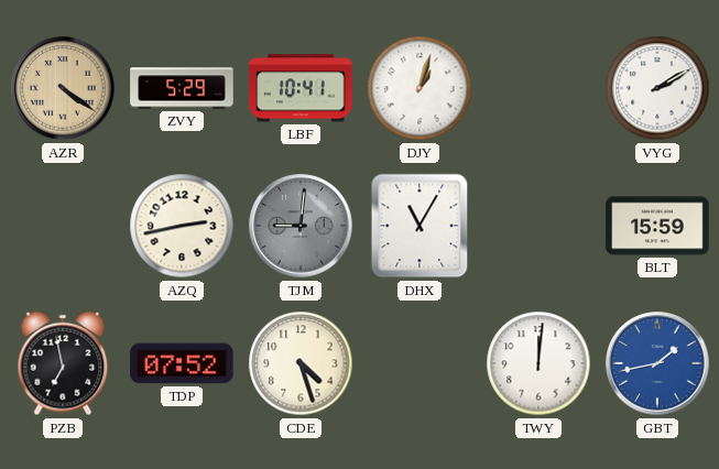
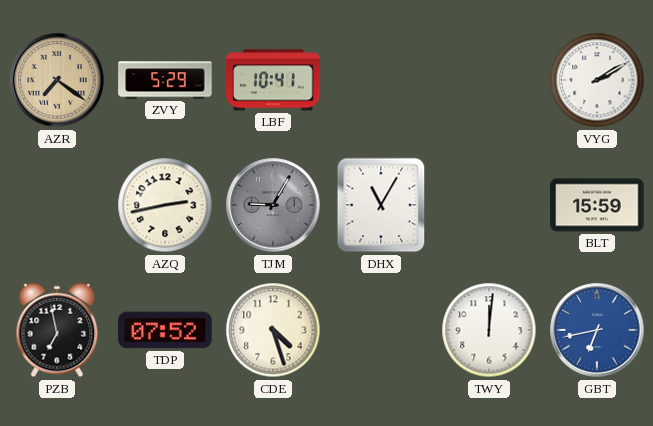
AZR: 4:21 -> 7:21 (57, 80)
DJY: 1:03 -> none (420, 88)
TJM: 9:01 -> 9:05 (273, 205)
GBT: 1:43 -> 6:43 (597, 330)
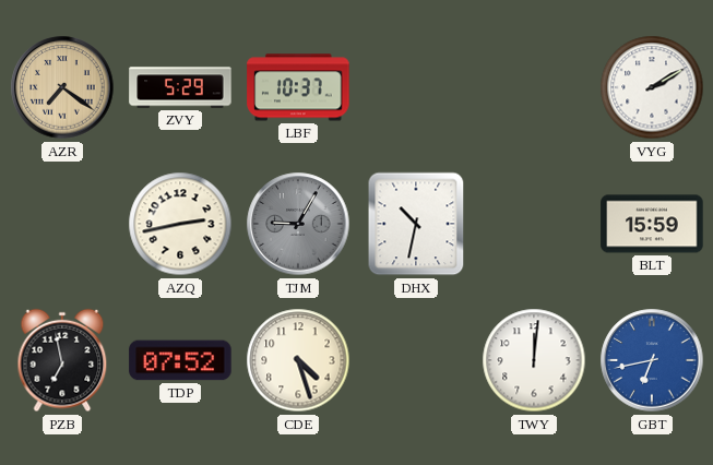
LBF: 10:41 -> 10:37 (298, 87)
DHX: 11:05 -> 10:32 (416, 224)
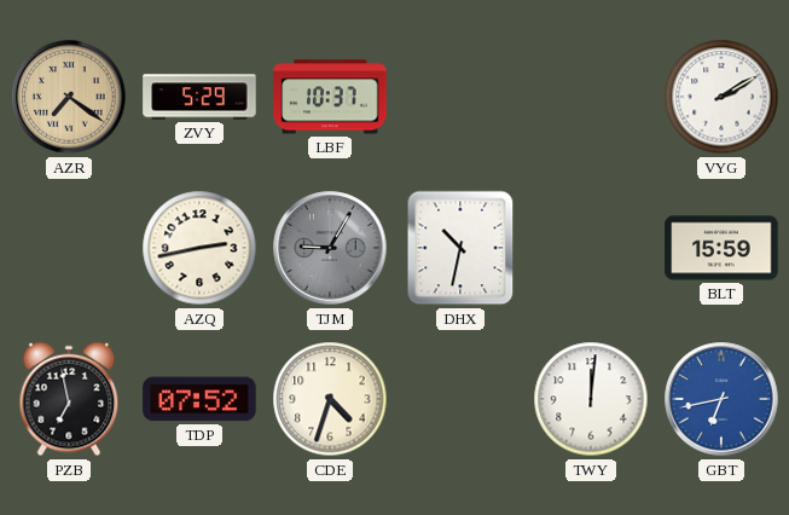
CDE: 4:27 -> 4:33 (330, 399)
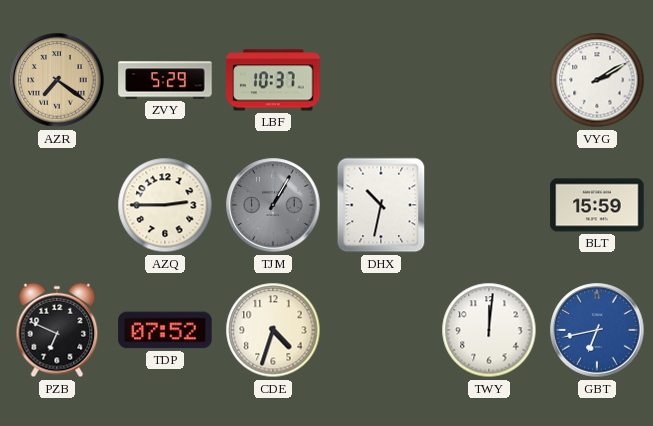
AZQ: 2:43 -> 2:45 (165, 205)
TJM: 9:05 -> 1:05 (273, 205)
PZB: 6:58 -> 6:49 (57, 330)
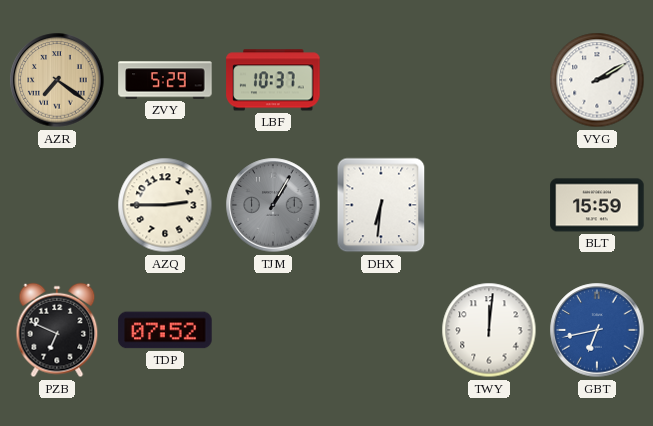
DHX: 10:32 -> 6:31 (381, 205)
CDE: 4:33 -> none (273, 330)
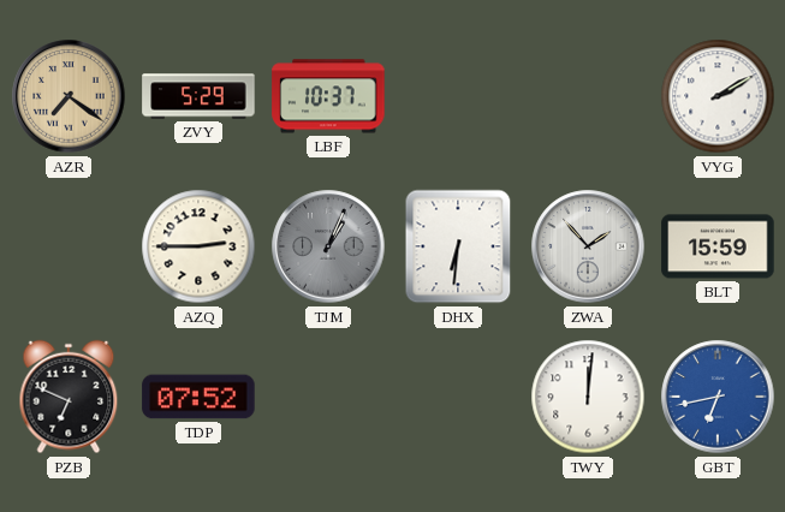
TJM: 1:05 -> 1:04 (328, 246)
ZWA: none -> 1:53 (588, 246)
